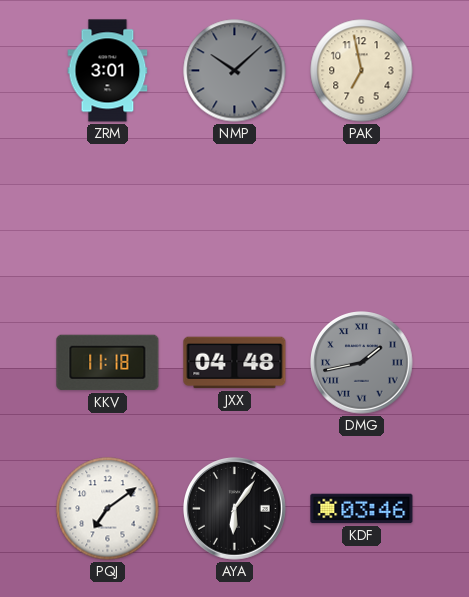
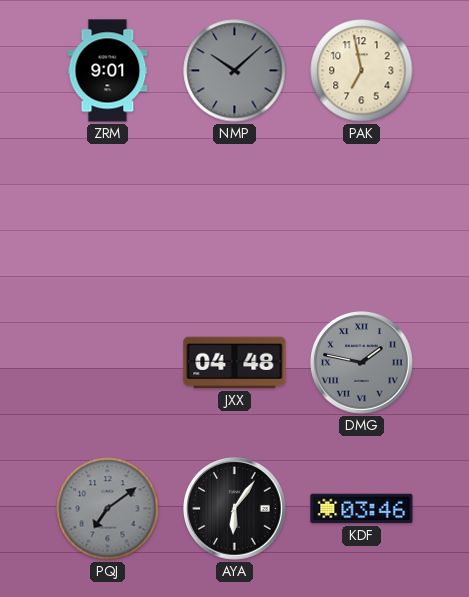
ZRM: 3:01 -> 9:01 (108, 71)
KKV: 11:18 -> none (108, 363)
DMG: 1:43 -> 1:47 (362, 363)
PQJ dial: white -> grey (108, 509)
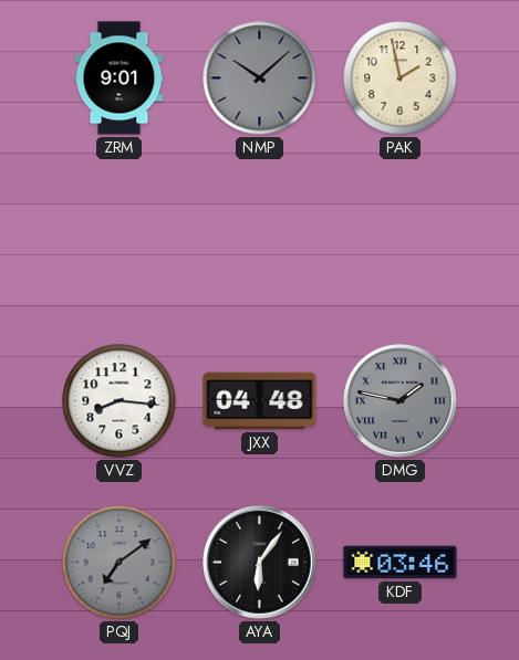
PAK: 6:58 -> 1:58 (401, 78)
VVZ: none -> 8:16 (120, 401)
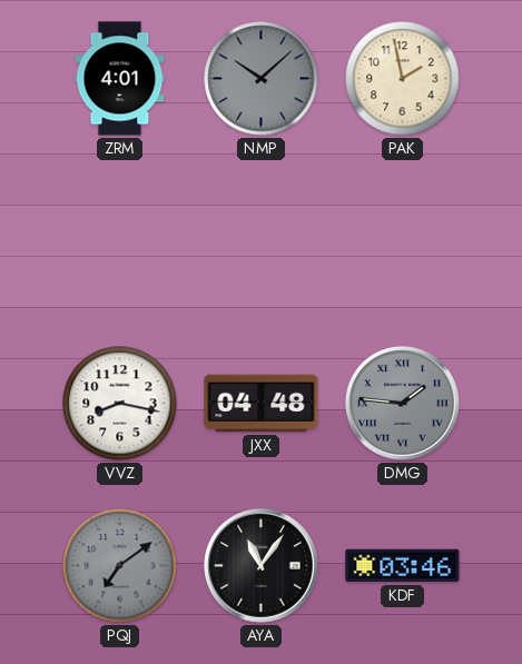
ZRM: 9:01 -> 4:01 (120, 79)
VVZ: 8:16 -> 8:17 (120, 404)
DMG: 1:47 -> 1:46 (403, 404)
AYA: 6:06 -> 11:06 (262, 566)
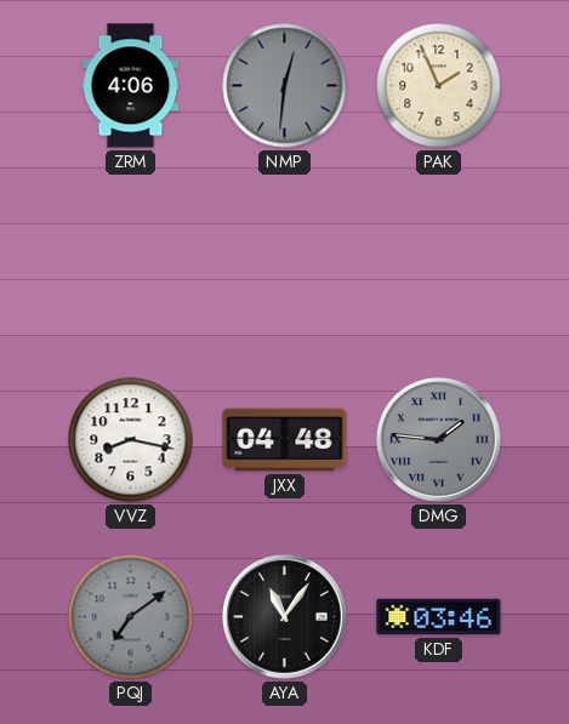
ZRM: 4:01 -> 4:06 (131, 86)
NMP: 10:08 -> 12:31 (285, 86)
PAK: 1:58 -> 1:56 (439, 86)
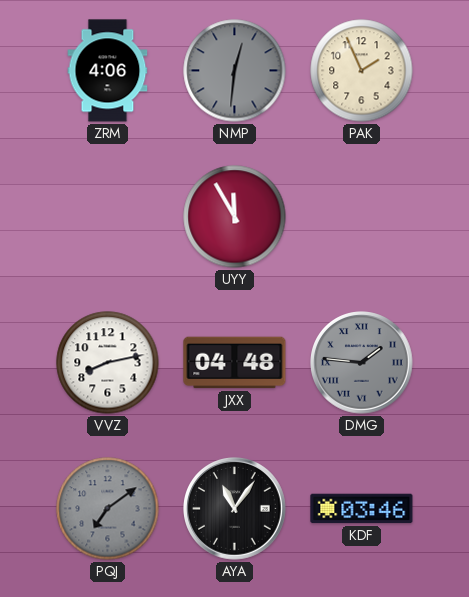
UYY: none -> 11:55 (235, 217)
VVZ: 8:17 -> 8:13 (108, 363)
